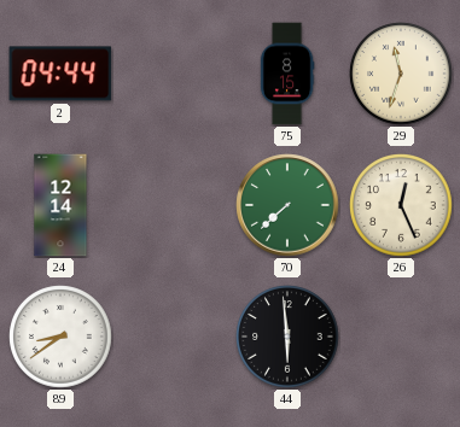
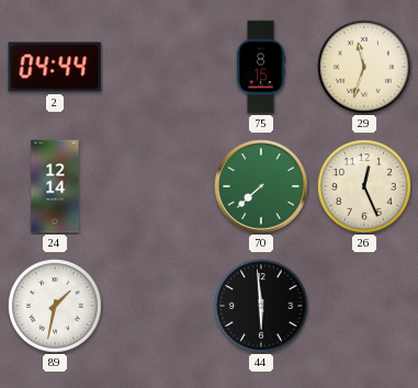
89: 8:39 -> 1:32 (55, 306)
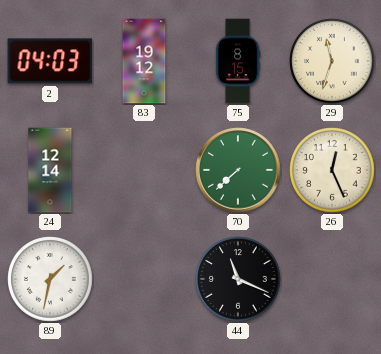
2: 04:44 -> 04:03 (50, 61)
83: none -> 19:12 (144, 61)
44: 5:59 -> 11:19 (238, 279)
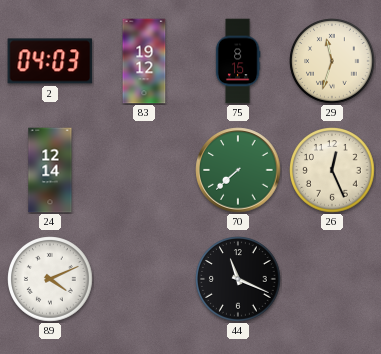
89: 1:32 -> 4:11 (50, 279)
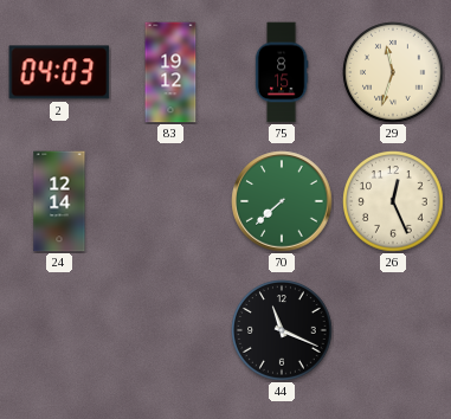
89: 4:11 -> none (50, 279)
